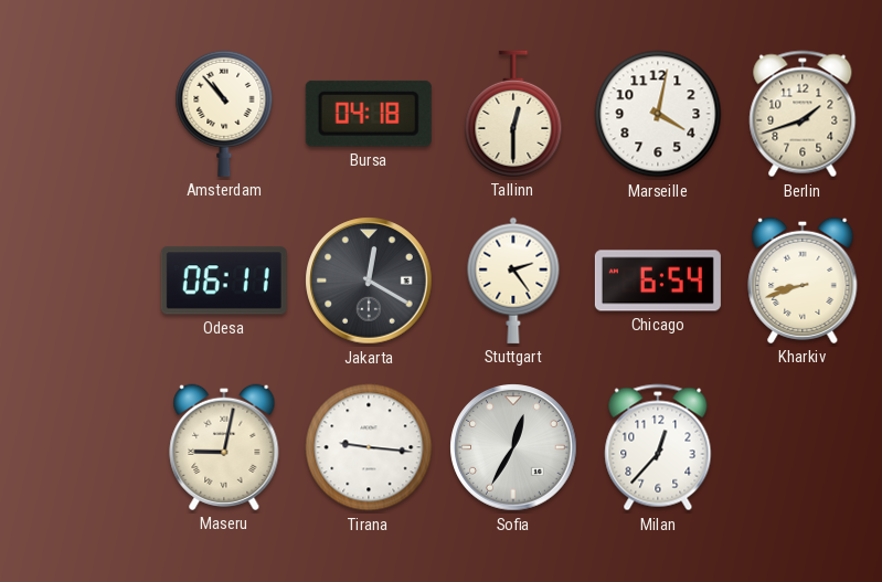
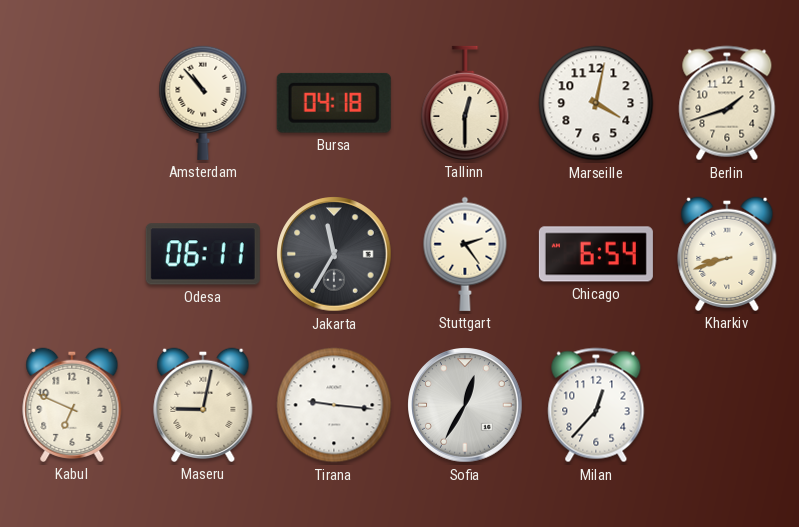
Jakarta: 12:20 -> 11:35 (334, 254)
Kabul: none -> 6:49 (72, 405)
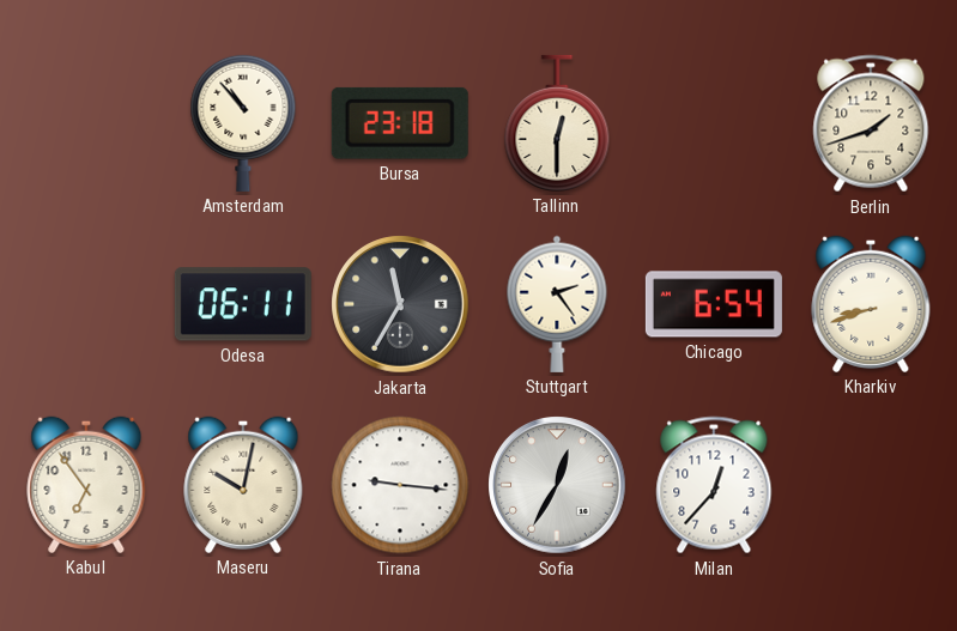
Bursa: 04:18 -> 23:18 (400, 123)
Marseille: 4:02 -> none (596, 103)
Kabul: 6:49 -> 6:54 (86, 485)
Maseru: 9:02 -> 10:02 (243, 485)
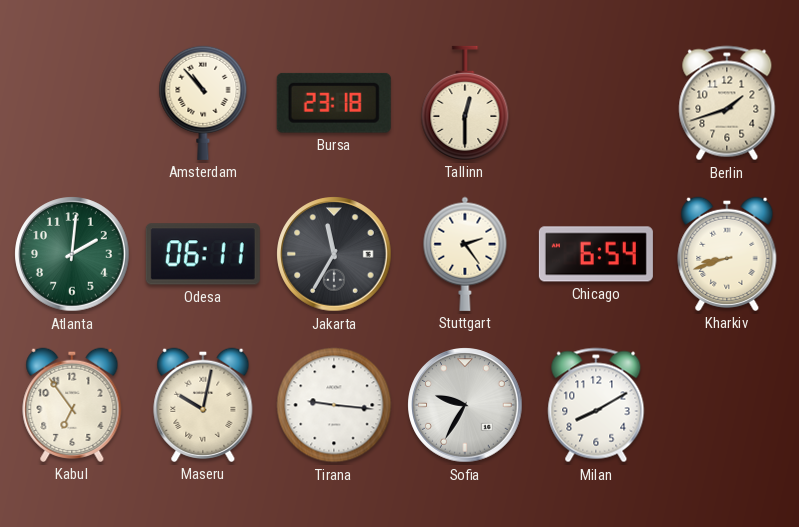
Atlanta: none -> 2:01 (72, 254)
Sofia: 12:35 -> 9:35 (465, 405)
Milan: 12:37 -> 8:10 (596, 405)
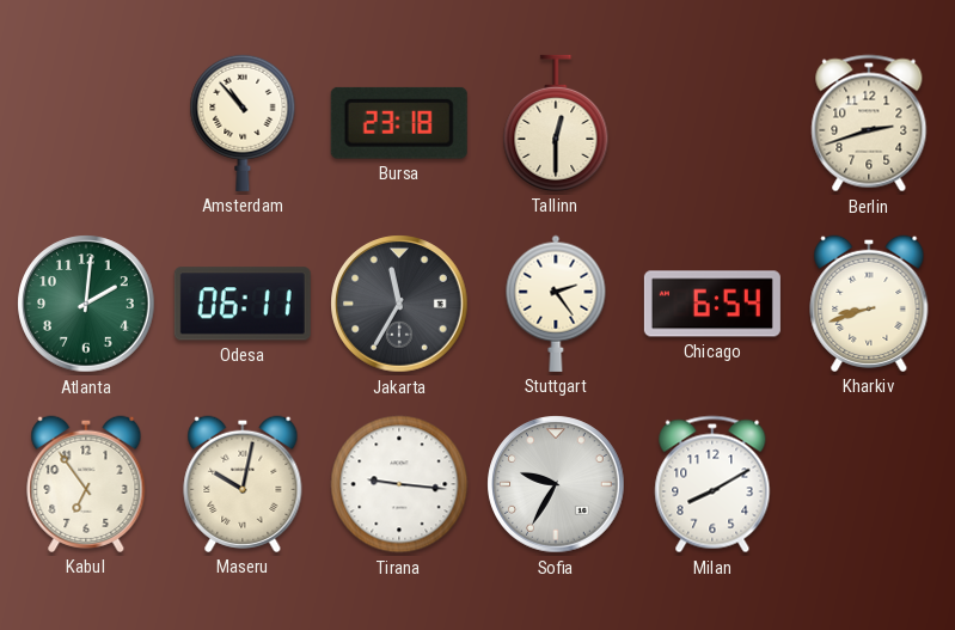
Berlin: 1:42 -> 2:42 (869, 123)
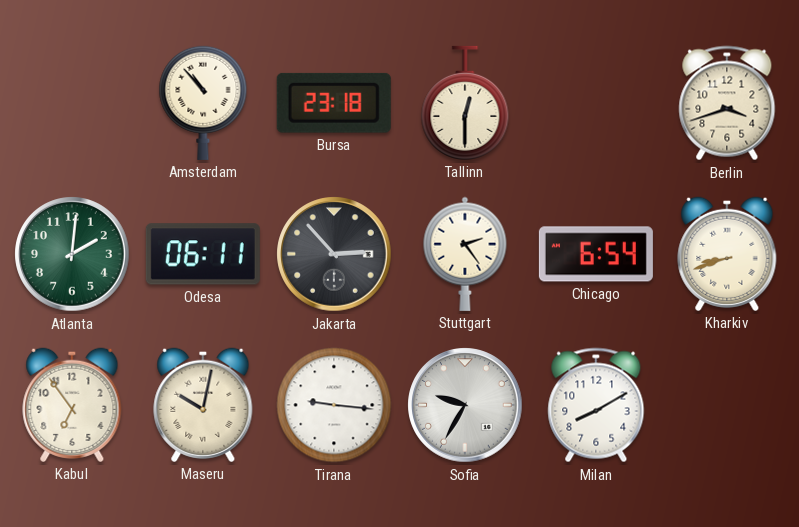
Berlin: 2:42 -> 3:42 (727, 103)
Jakarta: 11:35 -> 2:53 (334, 254)
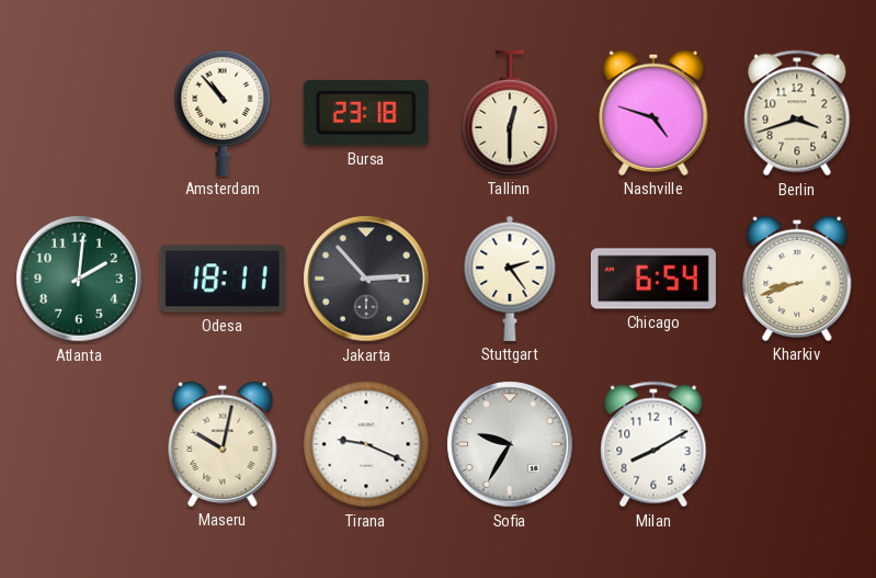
Nashville: none -> 4:48 (653, 113)
Odesa: 06:11 -> 18:11 (223, 279)
Kabul: 6:54 -> none (72, 405)
Tirana: 9:16 -> 9:19 (366, 444)
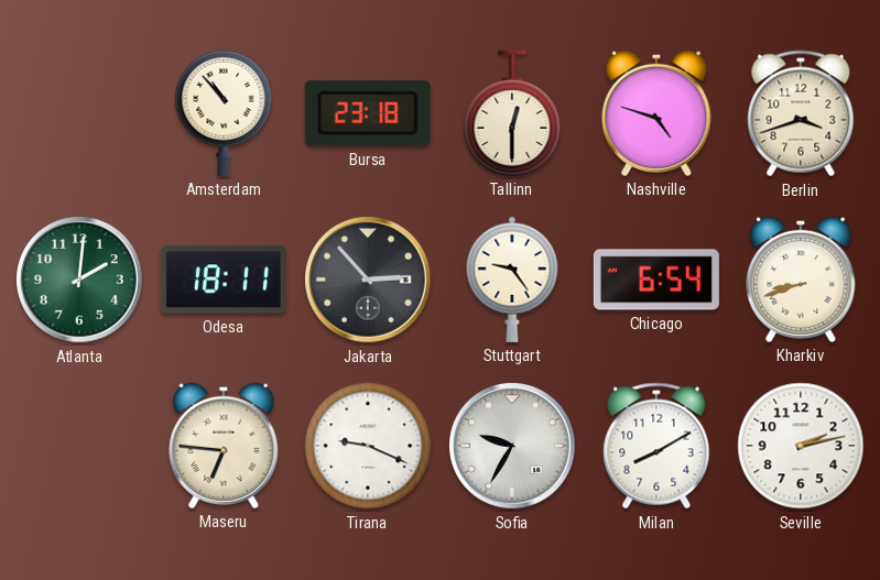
Stuttgart: 2:24 -> 9:24 (512, 280)
Maseru: 10:02 -> 6:46 (224, 446)
Seville: none -> 2:13 (801, 446)
